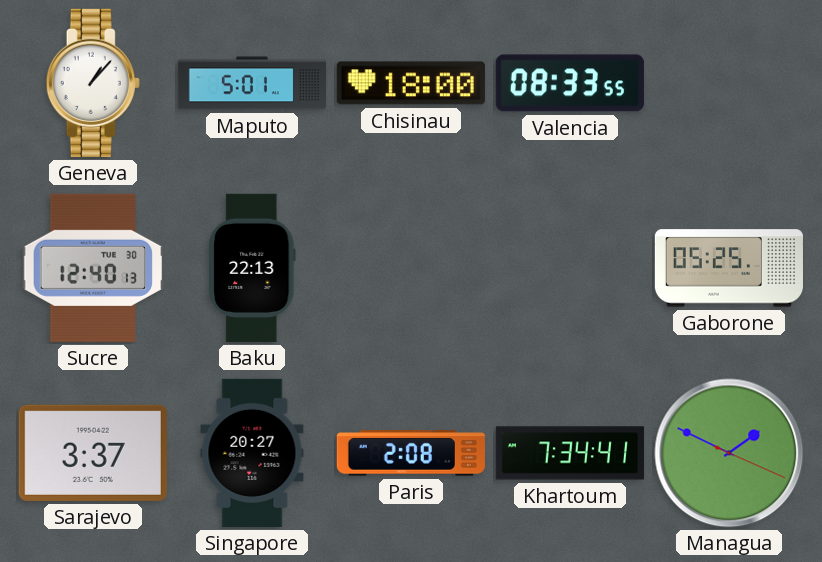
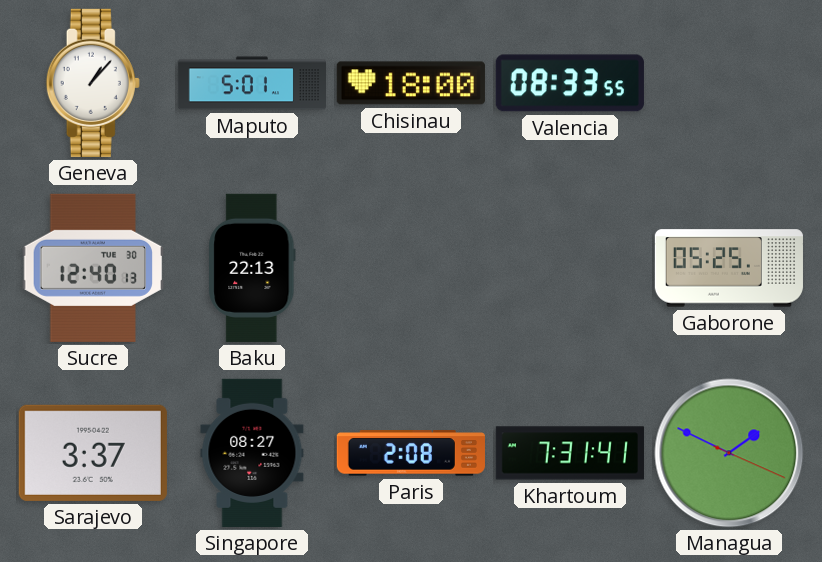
Singapore: 20:27 -> 08:27 (252, 453)
Khartoum: 7:34 -> 7:31 (570, 453)
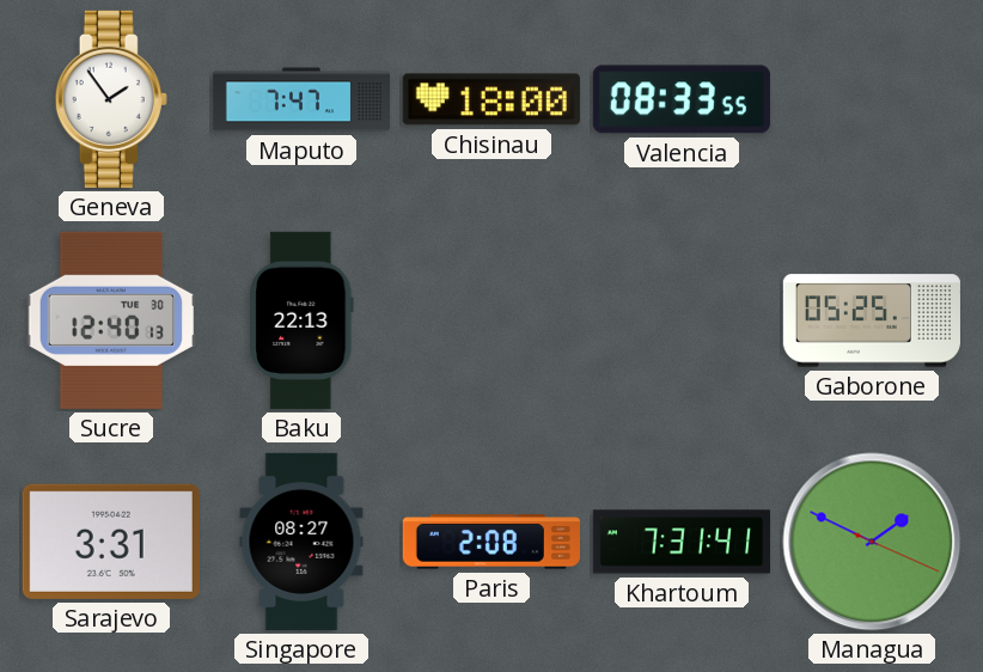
Geneva: 1:07 -> 1:54 (111, 99)
Maputo: 5:01 -> 7:47 (300, 99)
Sarajevo: 3:37 -> 3:31 (111, 542)
